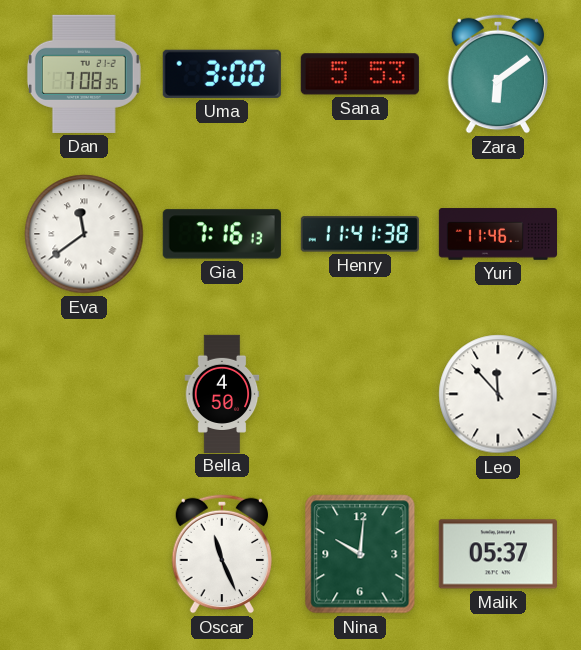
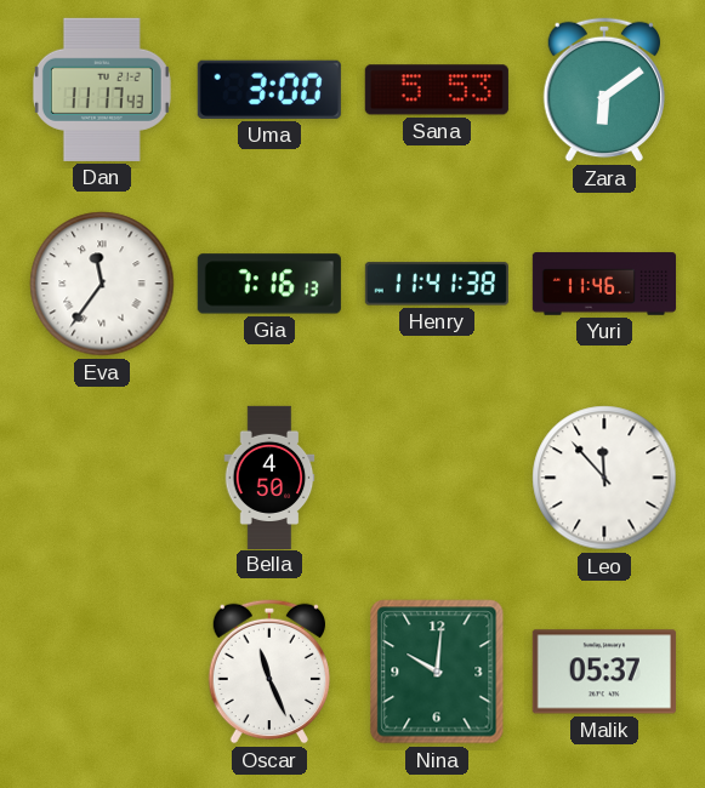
Dan: 7:08 -> 11:17 (102, 90)
Eva: 11:39 -> 11:36 (102, 284)
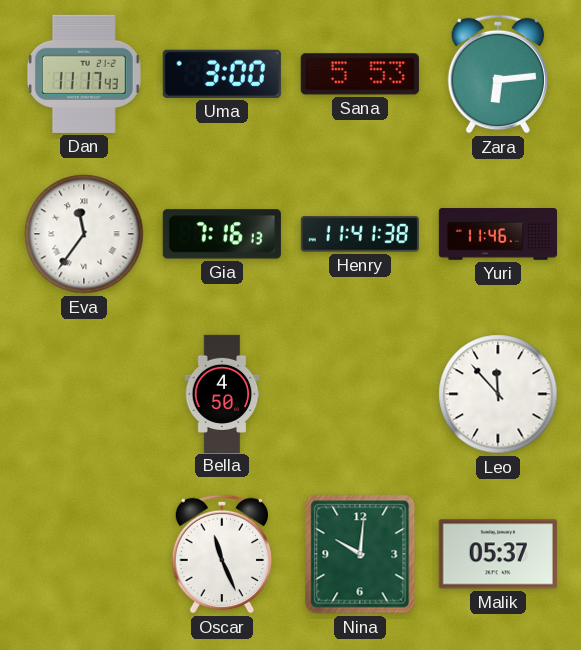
Zara: 6:09 -> 6:14 (497, 74)
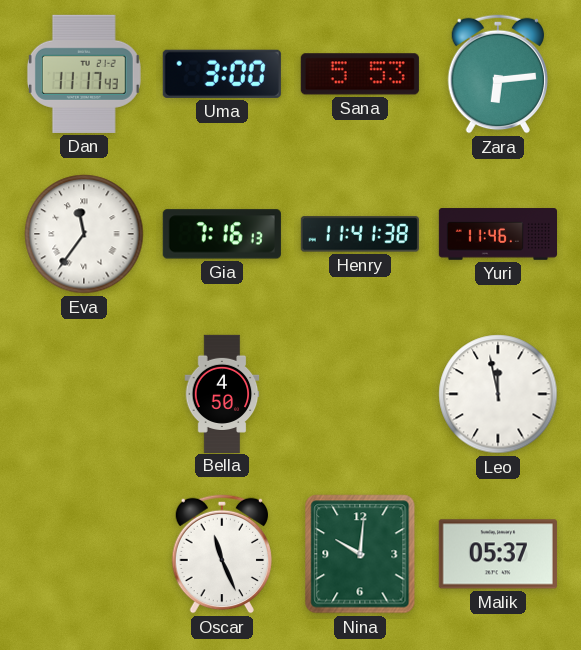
Leo: 11:53 -> 11:58 (498, 394)
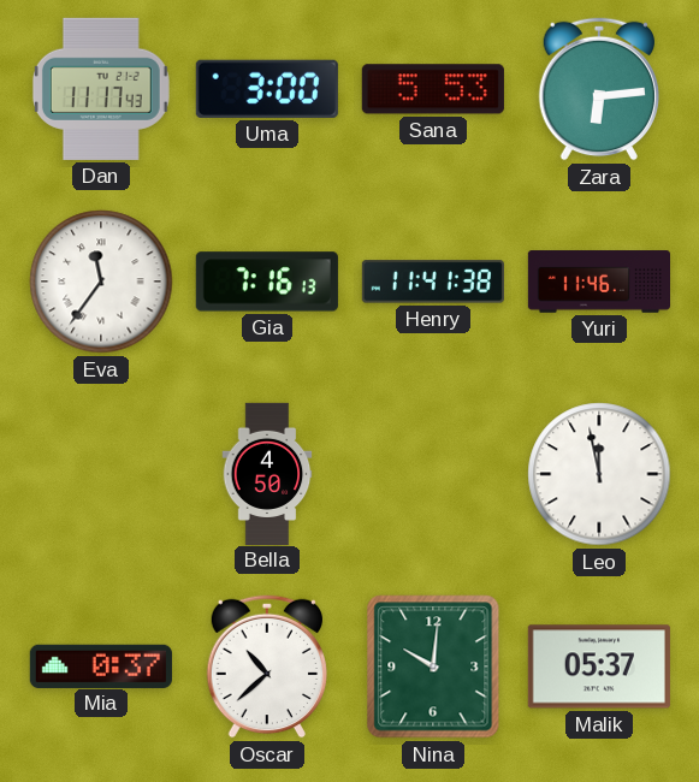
Mia: none -> 0:37 (101, 665)
Oscar: 11:26 -> 10:38 (266, 667)
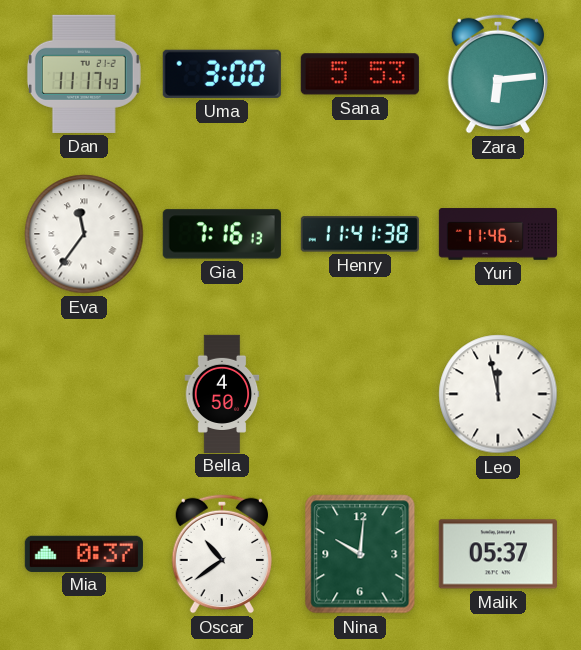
Oscar: 10:38 -> 10:39 (221, 554)
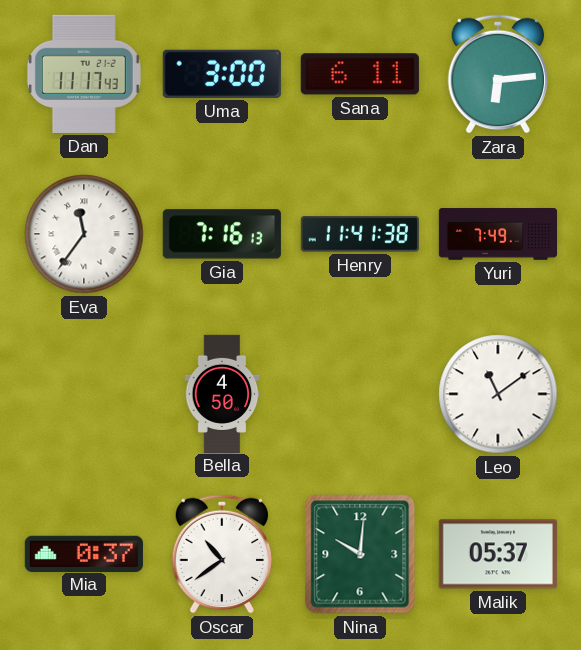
Sana: 5:53 -> 6:11 (360, 74)
Yuri: 11:46 -> 7:49 (497, 234)
Leo: 11:58 -> 11:09 (498, 394)
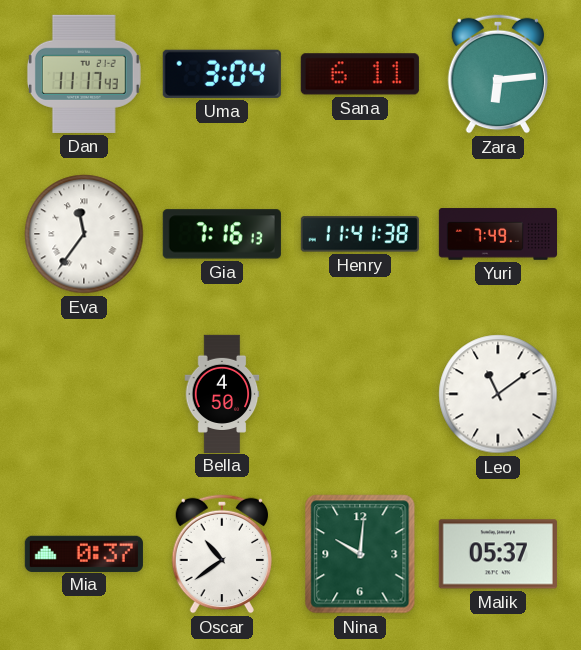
Uma: 3:00 -> 3:04 (222, 74)
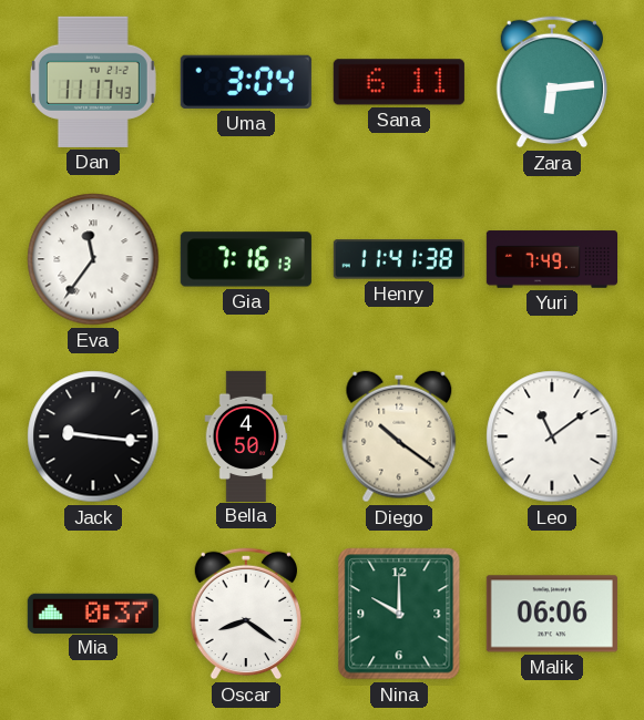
Jack: none -> 9:16 (93, 436)
Diego: none -> 10:21 (399, 436)
Oscar: 10:39 -> 8:21 (245, 614)
Nina: 10:01 -> 10:00 (399, 614)
Malik: 05:37 -> 06:06 (552, 614)
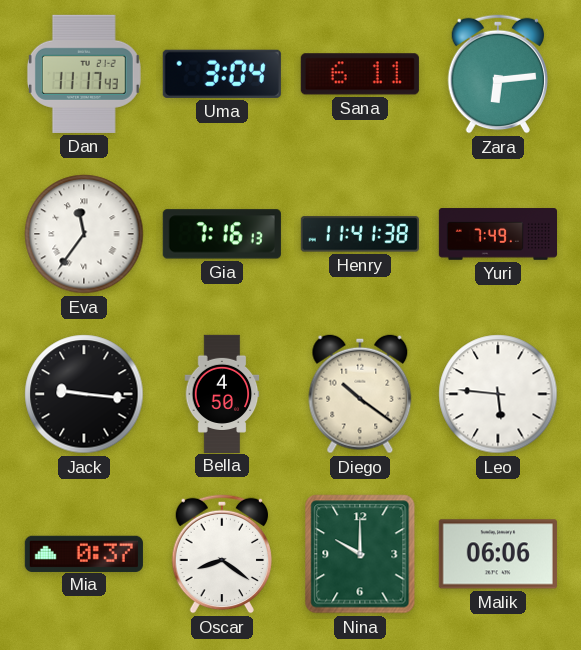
Leo: 11:09 -> 5:46 (498, 394)
